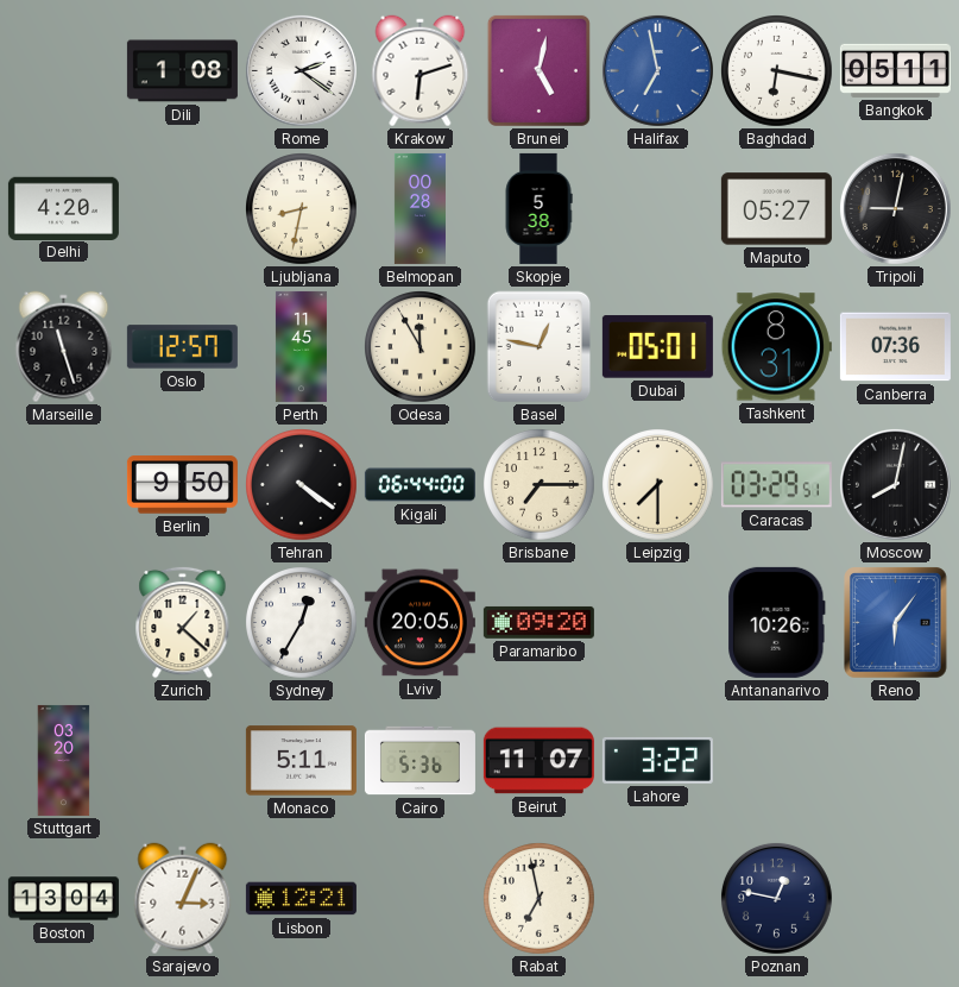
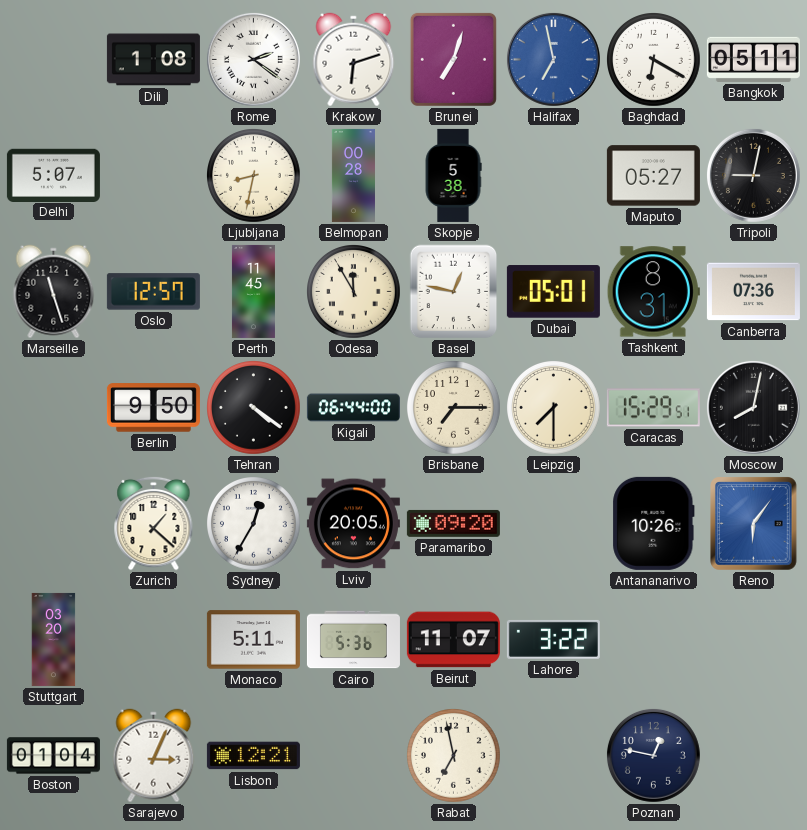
Brunei: 5:02 -> 7:03 (453, 59)
Baghdad: 6:17 -> 6:20 (654, 60)
Delhi: 4:20 -> 5:07 (53, 175)
Caracas: 03:29 -> 15:29 (653, 408)
Boston: 13:04 -> 01:04 (53, 756)
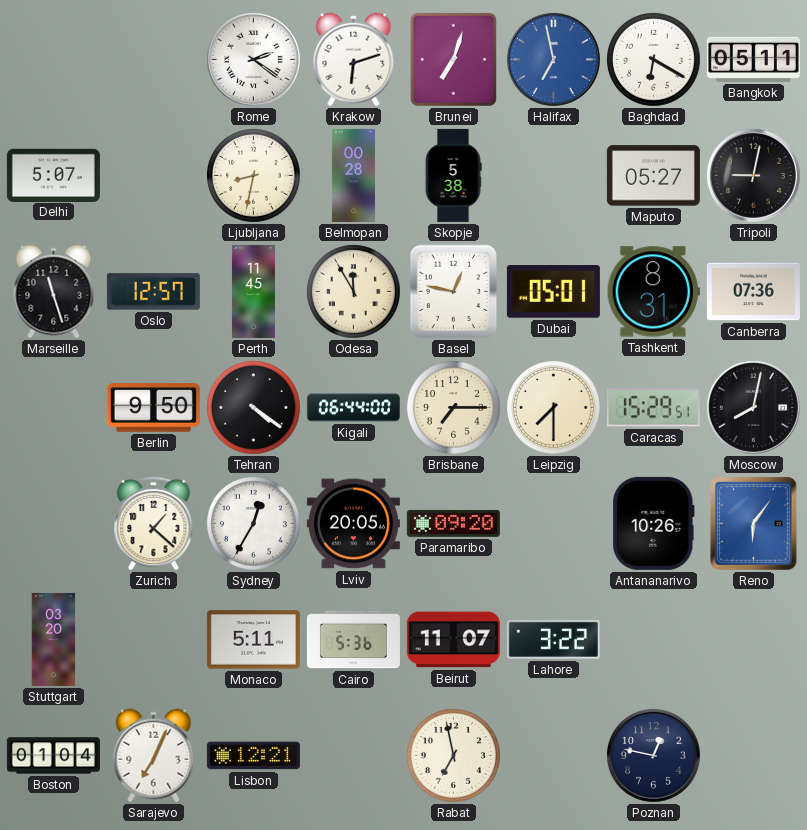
Dili: 1:08 -> none (153, 60)
Sarajevo: 3:04 -> 7:04 (154, 756)
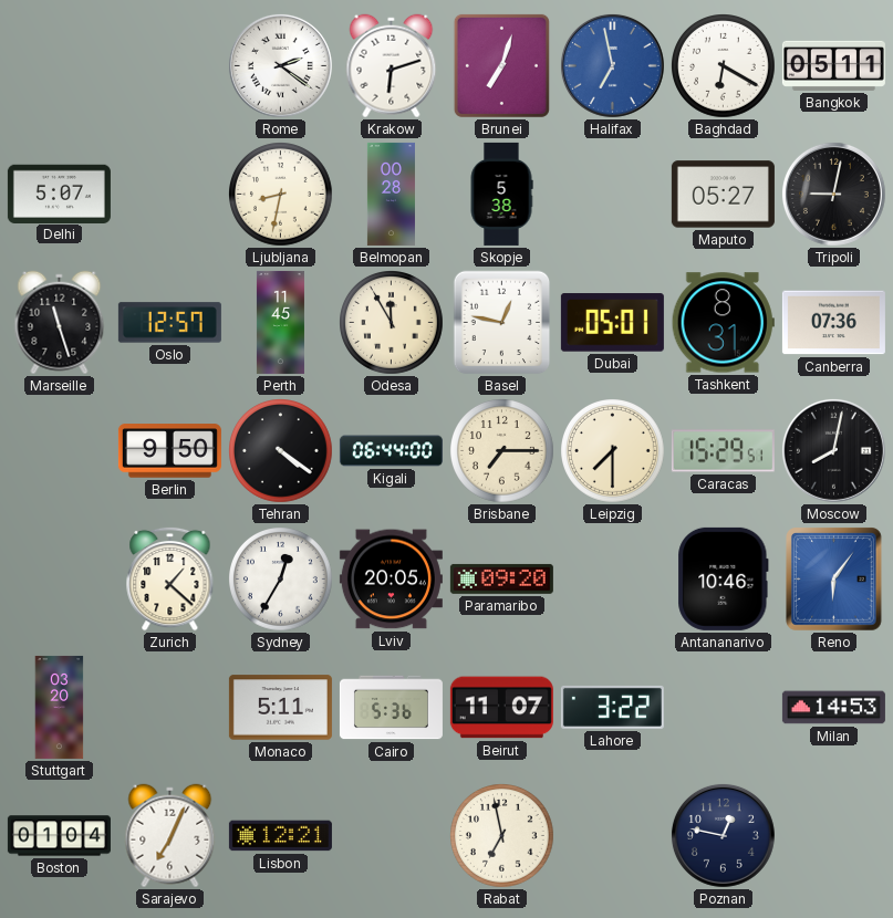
Antananarivo: 10:26 -> 10:46 (724, 578)
Milan: none -> 14:53 (833, 708)
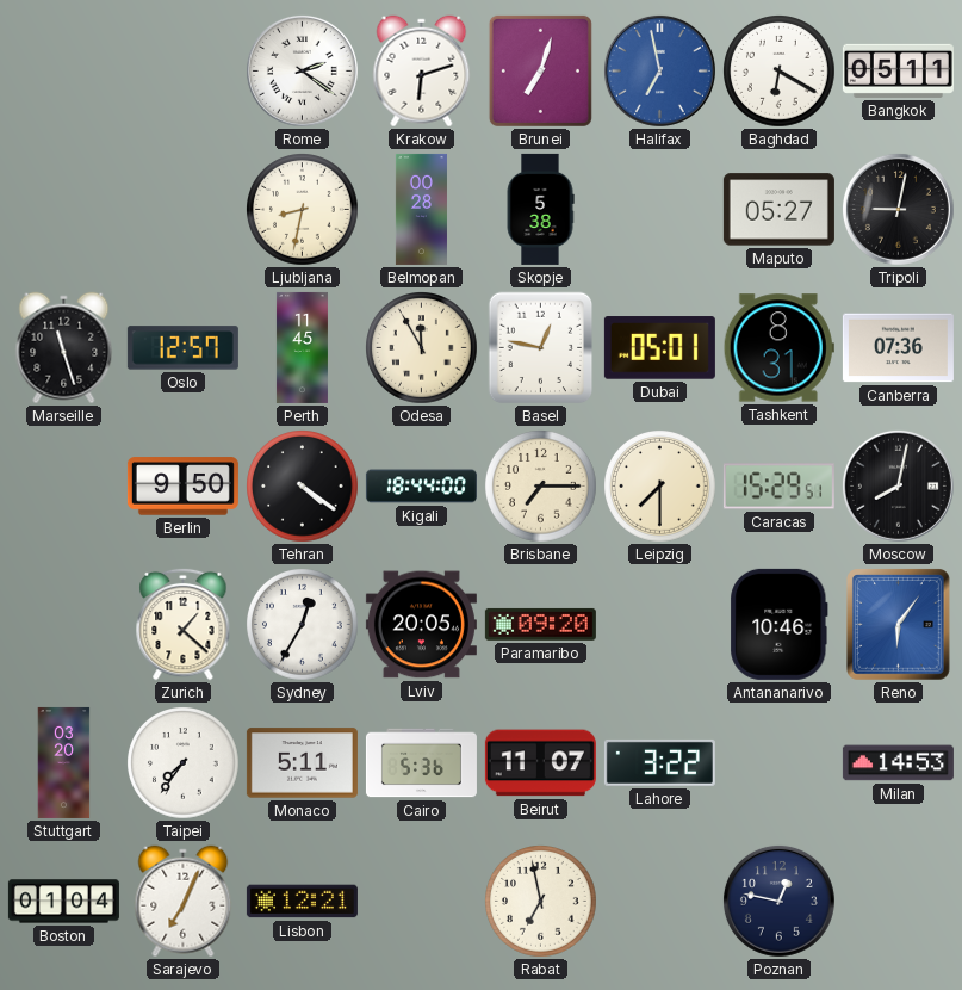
Delhi: 5:07 -> none (59, 194)
Kigali: 06:44 -> 18:44 (421, 487)
Taipei: none -> 7:36 (184, 763)
